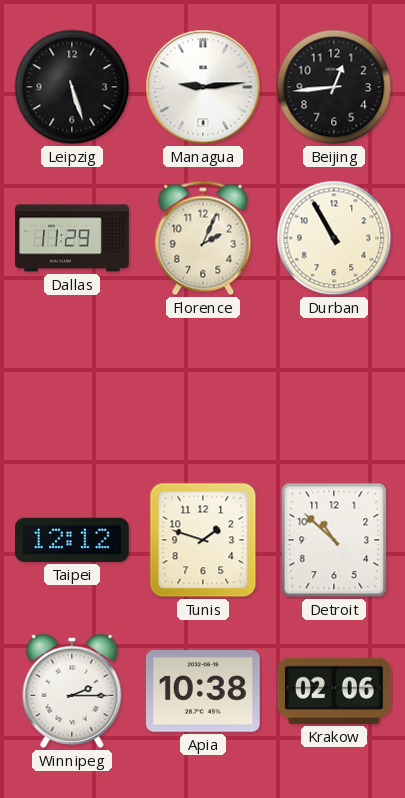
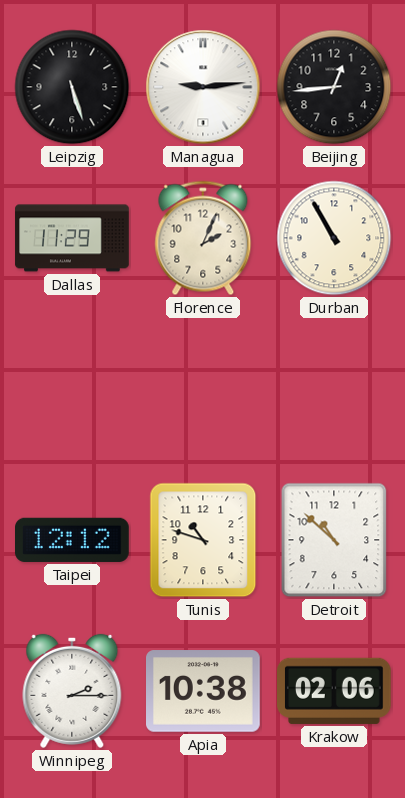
Tunis: 1:48 -> 10:48 (203, 540)
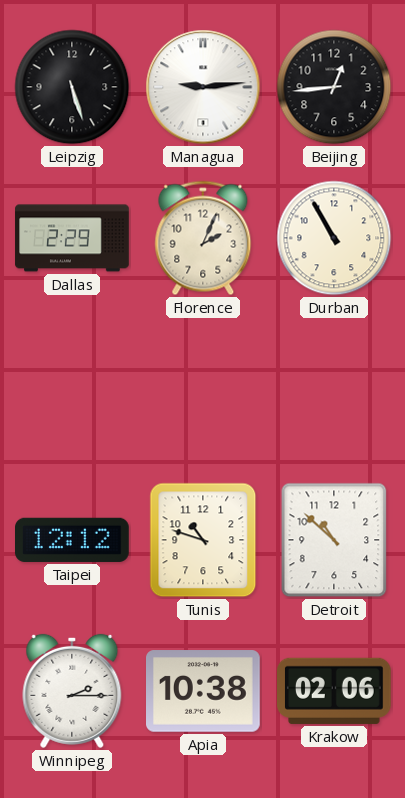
Dallas: 11:29 -> 2:29 (72, 238)
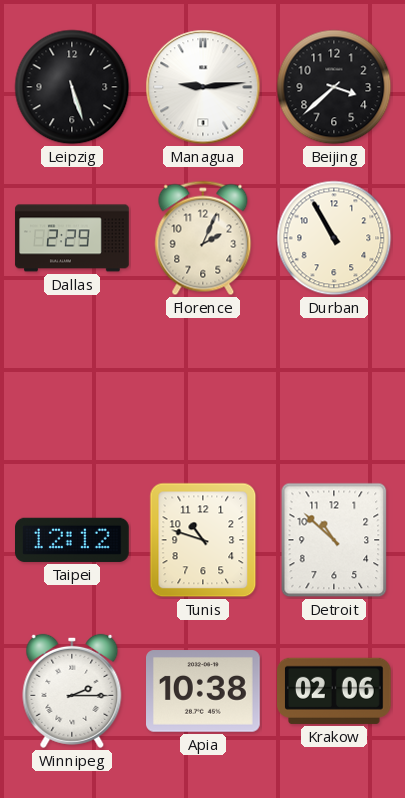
Beijing: 12:44 -> 3:38 (334, 87)
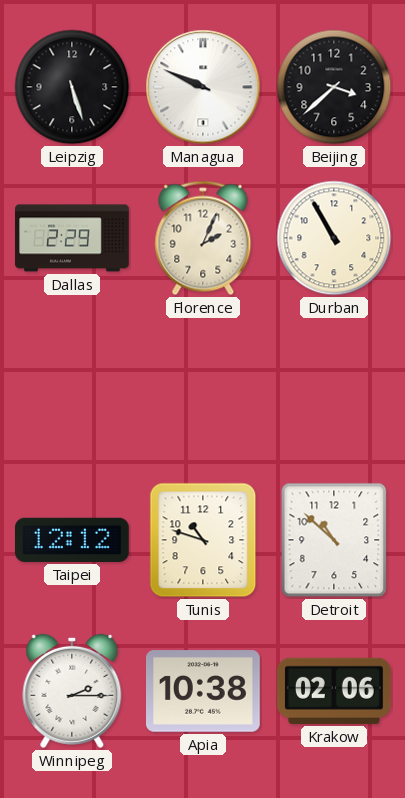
Managua: 9:14 -> 9:49 (203, 87)
